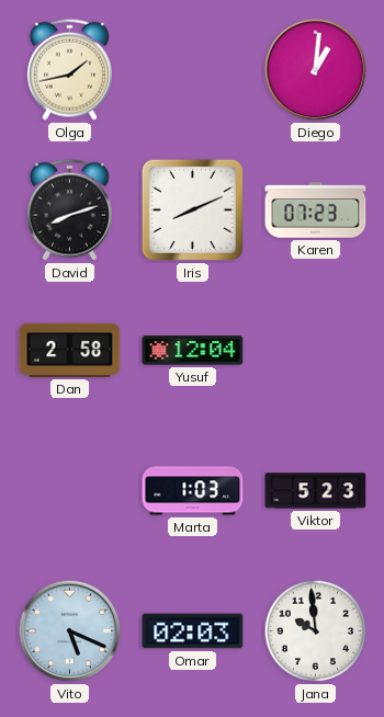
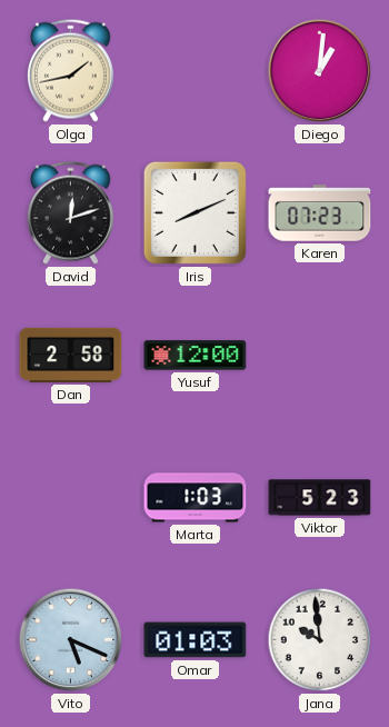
David: 8:12 -> 12:12 (70, 212)
Yusuf: 12:04 -> 12:00 (196, 356)
Omar: 02:03 -> 01:03 (196, 640)
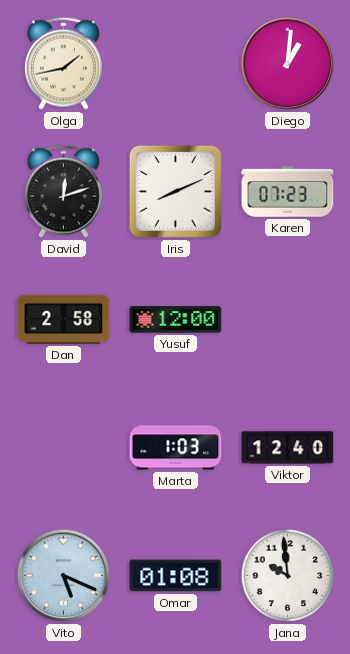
Viktor: 5:23 -> 12:40 (288, 448)
Omar: 01:03 -> 01:08 (176, 576)
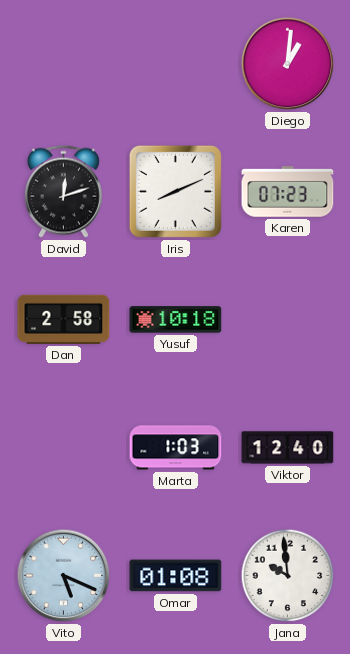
Olga: 1:43 -> none (63, 63)
Yusuf: 12:00 -> 10:18 (176, 320)
